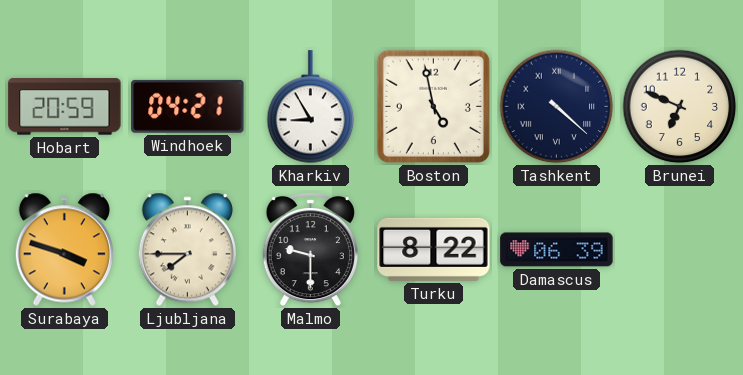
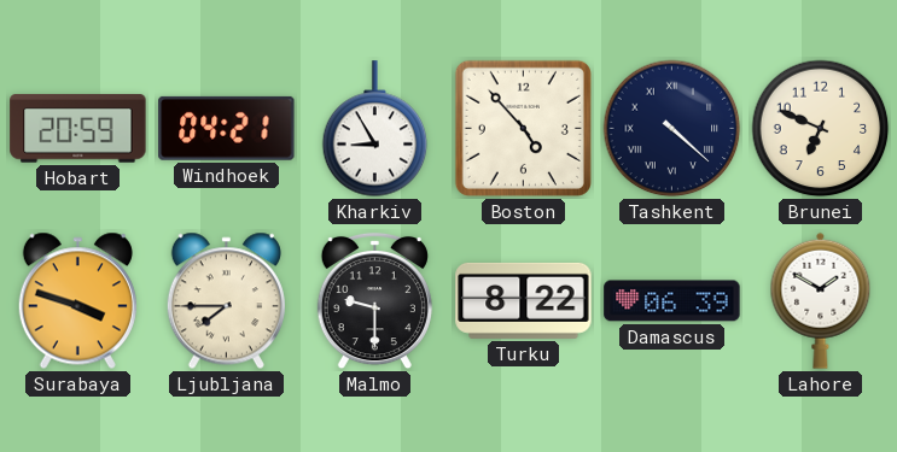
Boston: 4:58 -> 4:53 (523, 128)
Lahore: none -> 1:50 (821, 300)
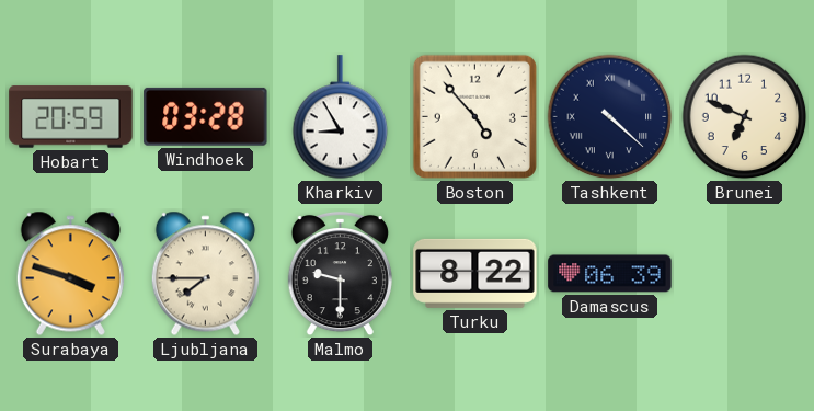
Windhoek: 04:21 -> 03:28 (206, 116)
Lahore: 1:50 -> none (821, 300)
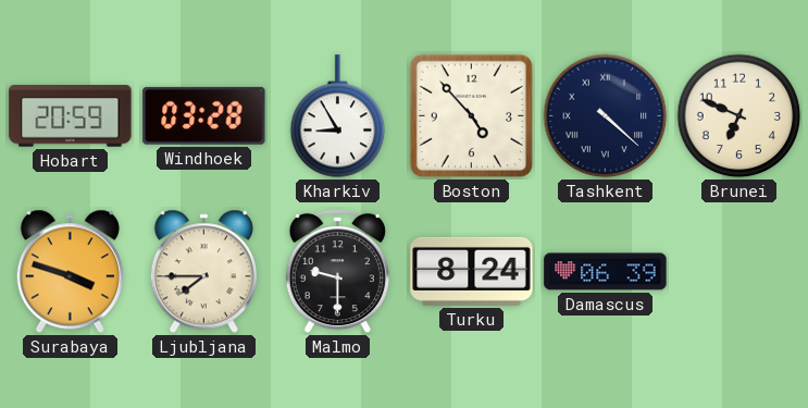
Turku: 8:22 -> 8:24 (472, 271)
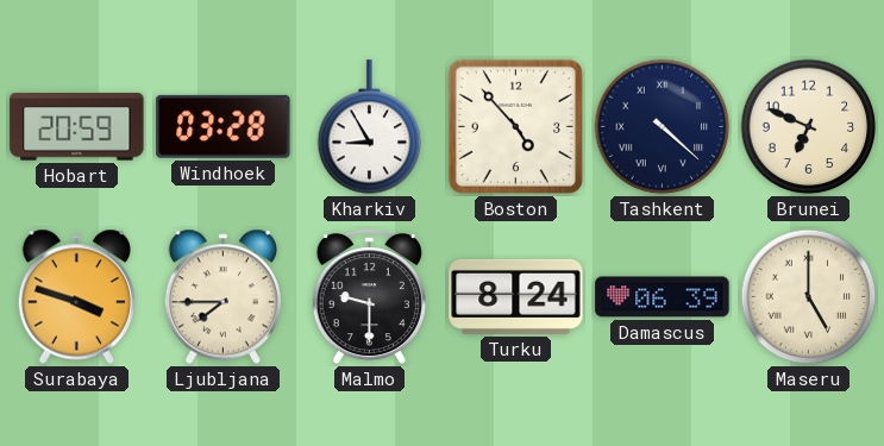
Maseru: none -> 5:00 (809, 297)
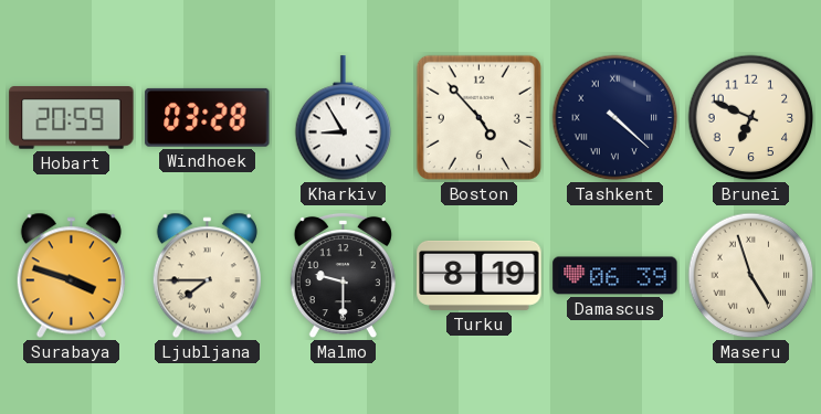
Turku: 8:24 -> 8:19 (480, 275)
Maseru: 5:00 -> 4:57 (751, 276)
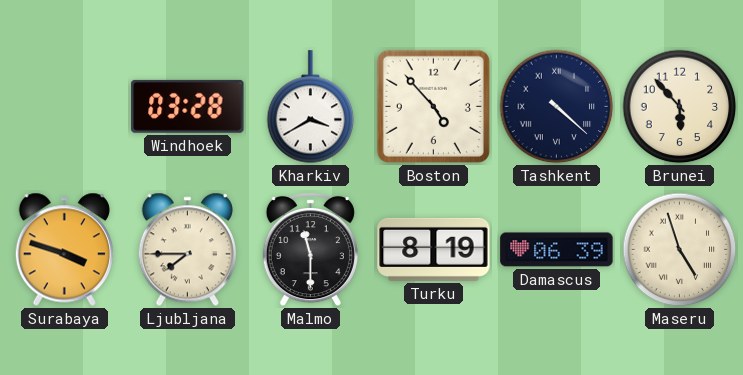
Hobart: 20:59 -> none (72, 118)
Kharkiv: 8:55 -> 3:40 (311, 107)
Brunei: 6:49 -> 5:53 (680, 107)
Malmo: 9:30 -> 11:30 (310, 250)
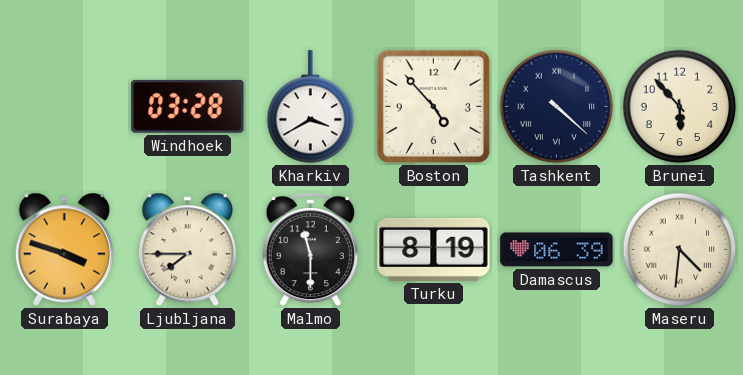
Maseru: 4:57 -> 4:31 (680, 250)
